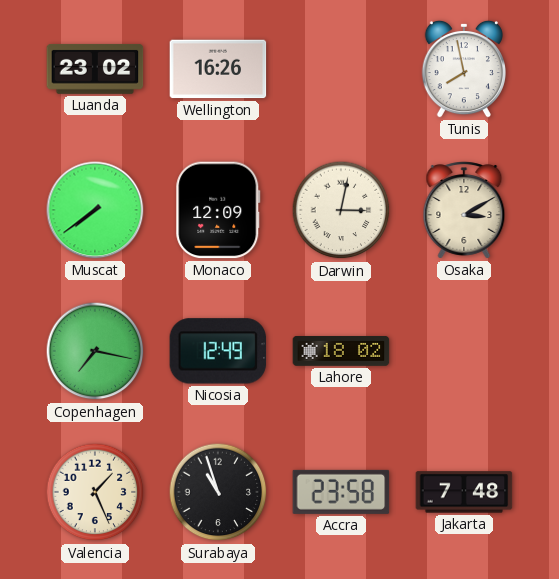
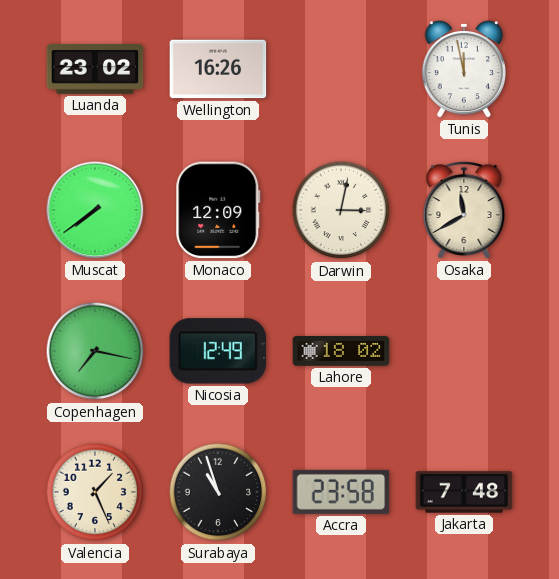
Tunis: 7:58 -> 11:58 (464, 69)
Osaka: 3:10 -> 11:40 (464, 210)
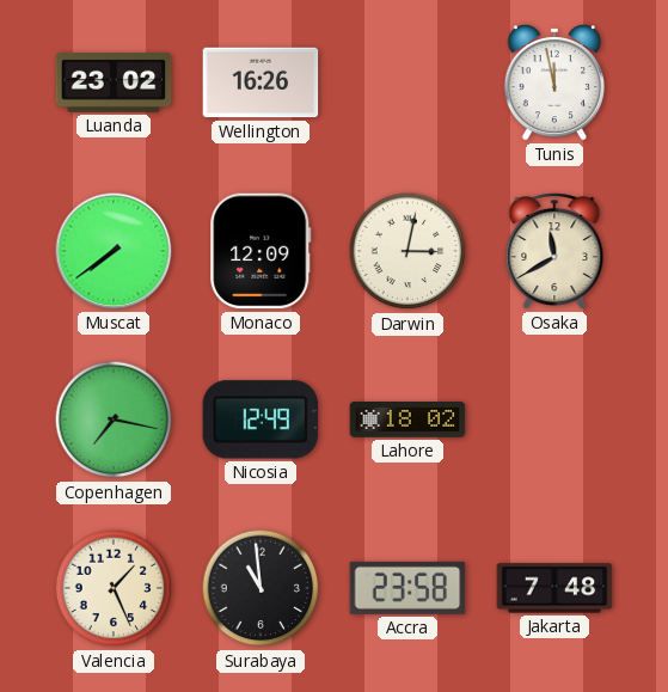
Surabaya: 10:57 -> 10:59 (261, 588)
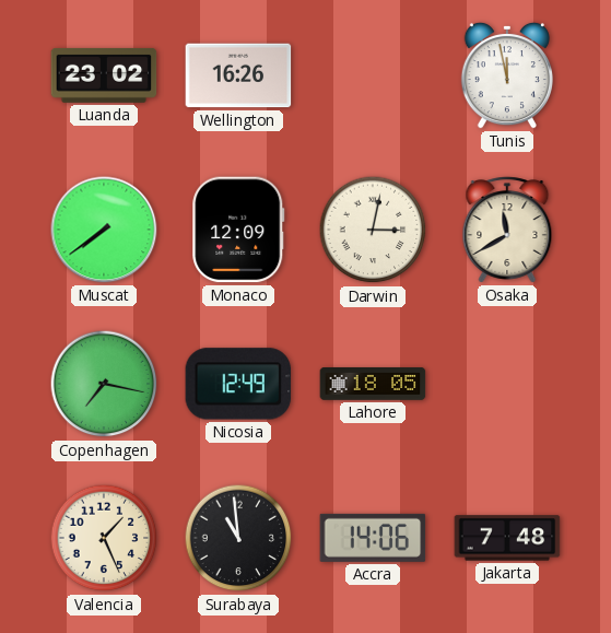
Lahore: 18:02 -> 18:05 (373, 385)
Accra: 23:58 -> 14:06 (373, 538)
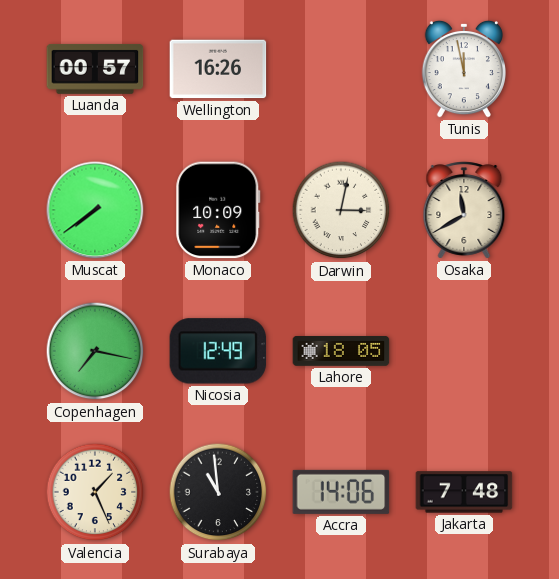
Luanda: 23:02 -> 00:57 (95, 69)
Monaco: 12:09 -> 10:09 (218, 210)
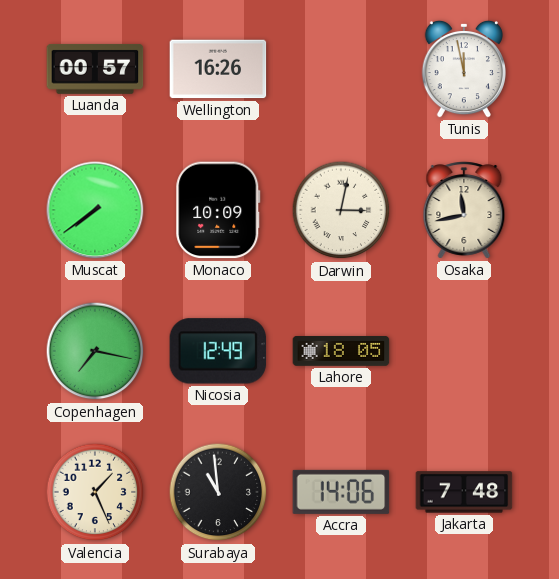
Osaka: 11:40 -> 11:43 (464, 210)
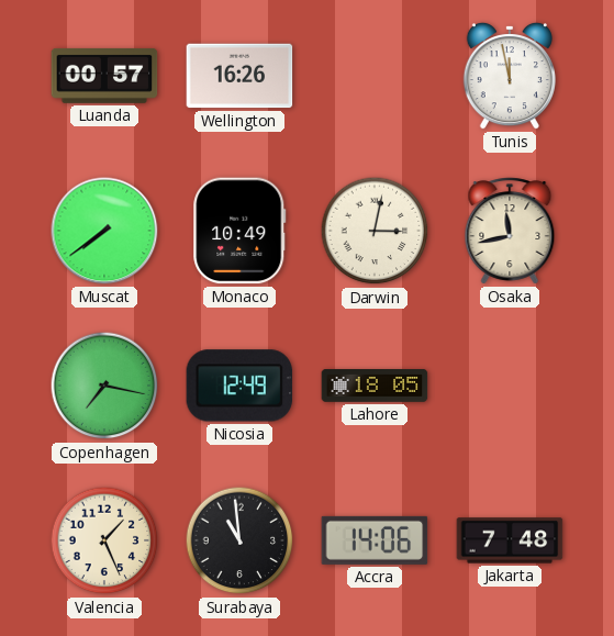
Monaco: 10:09 -> 10:49 (239, 231)
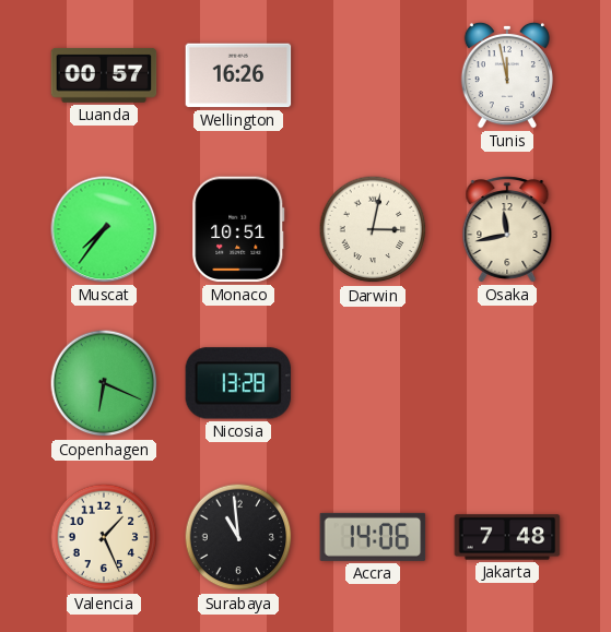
Muscat: 7:39 -> 7:36 (104, 229)
Monaco: 10:49 -> 10:51 (238, 229)
Copenhagen: 7:17 -> 6:19 (104, 383)
Nicosia: 12:49 -> 13:28 (238, 383)
Lahore: 18:05 -> none (375, 387)
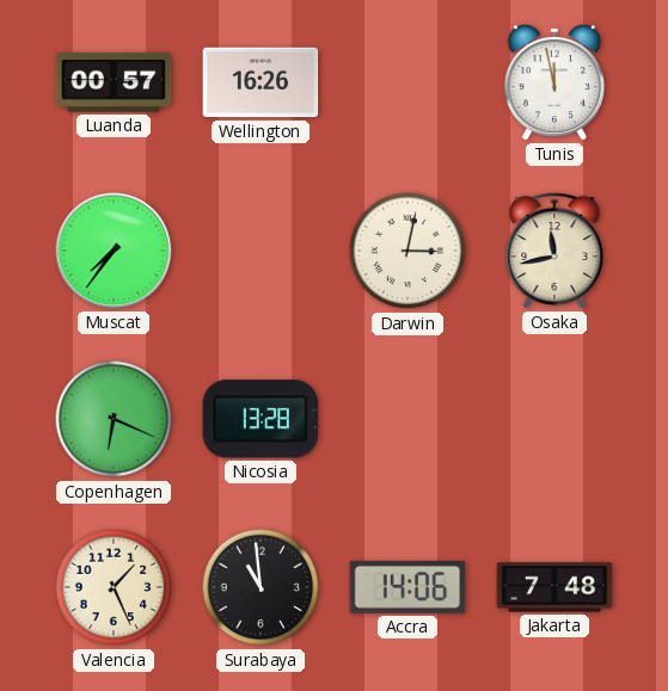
Monaco: 10:51 -> none (238, 229)
